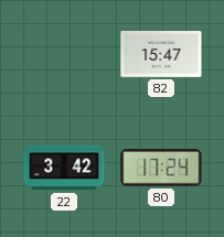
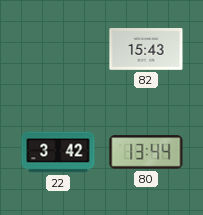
82: 15:47 -> 15:43 (146, 50)
80: 17:24 -> 13:44 (146, 152)
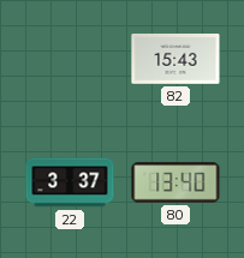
22: 3:42 -> 3:37 (70, 182)
80: 13:44 -> 13:40 (175, 182)
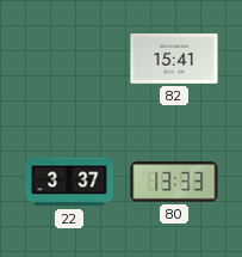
82: 15:43 -> 15:41 (174, 60)
80: 13:40 -> 13:33 (174, 182)
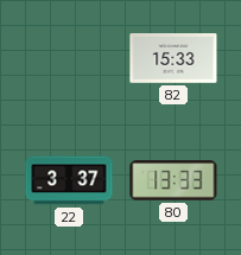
82: 15:41 -> 15:33 (173, 59)
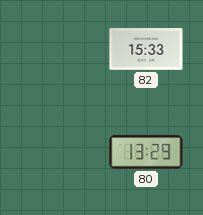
22: 3:37 -> none (69, 180)
80: 13:33 -> 13:29 (146, 152)
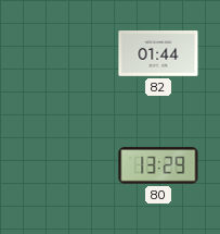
82: 15:33 -> 01:44 (158, 54)
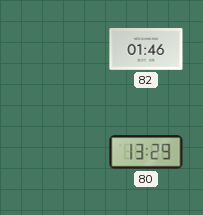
82: 01:44 -> 01:46 (146, 50)
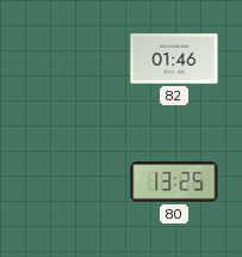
80: 13:29 -> 13:25 (174, 182)
